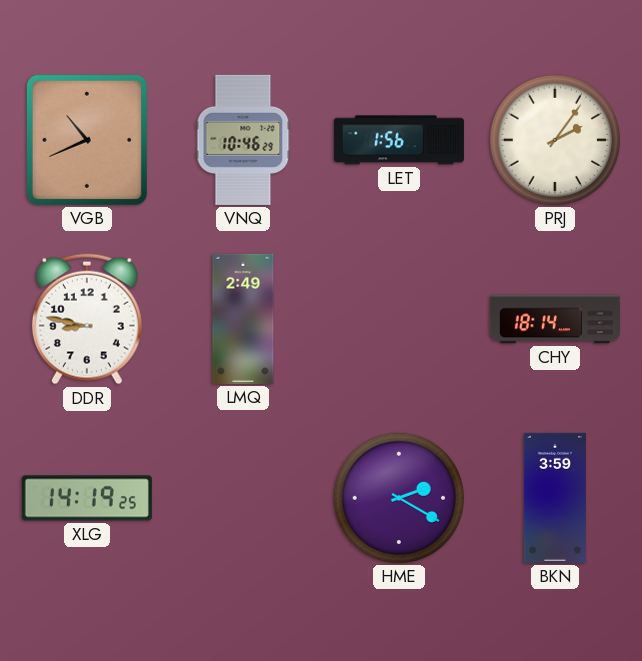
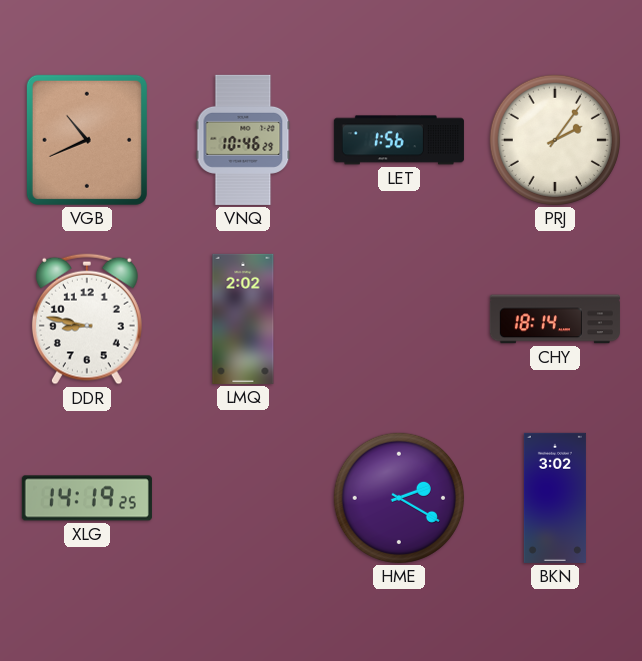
LMQ: 2:49 -> 2:02 (243, 319)
BKN: 3:59 -> 3:02 (555, 498)
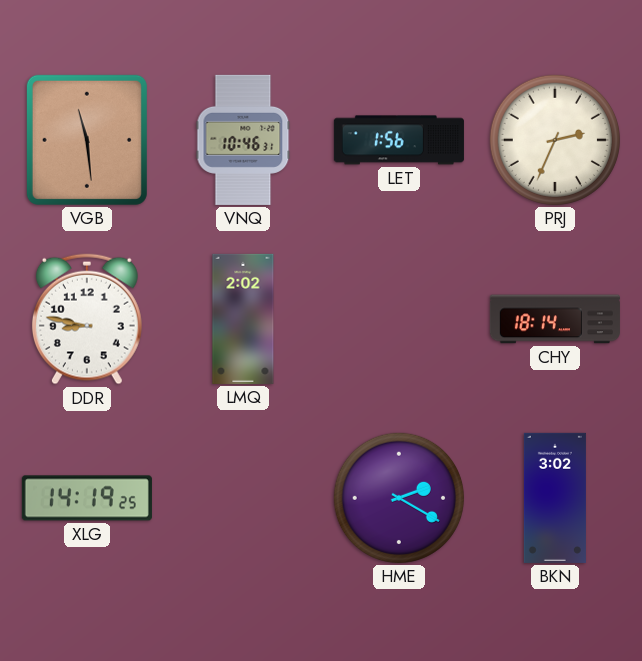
VGB: 10:41 -> 11:29 (87, 140)
VNQ: 10:46:29 -> 10:46:31 (243, 140)
PRJ: 2:06 -> 2:34 (555, 140)
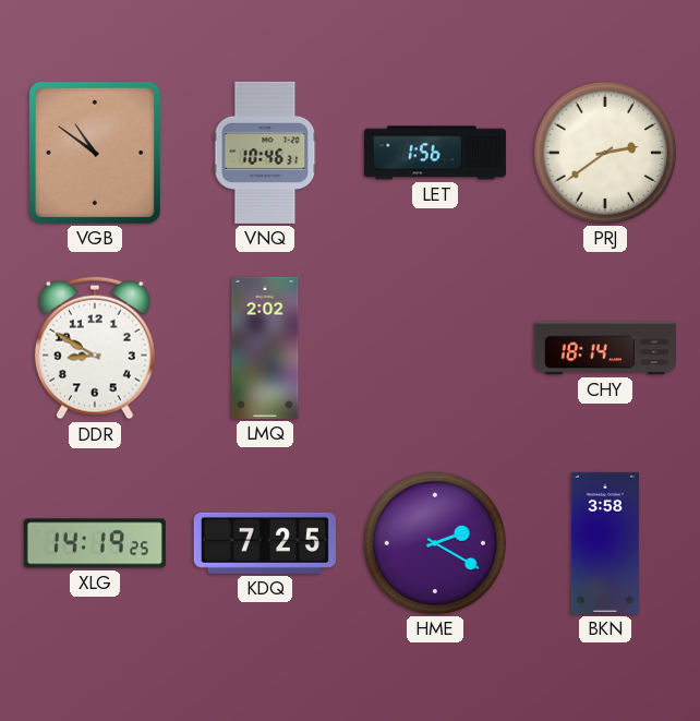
VGB: 11:29 -> 10:51 (95, 153)
PRJ: 2:34 -> 2:39 (605, 153)
DDR: 8:47 -> 8:50 (95, 348)
KDQ: none -> 7:25 (265, 543)
BKN: 3:02 -> 3:58 (605, 543)
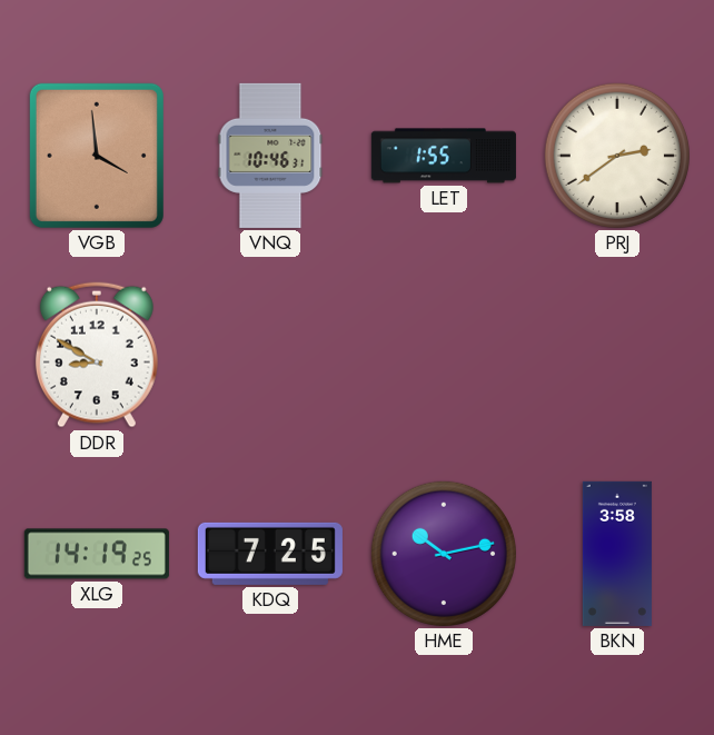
VGB: 10:51 -> 3:59 (97, 156)
LET: 1:56 -> 1:55 (444, 156)
LMQ: 2:02 -> none (265, 348)
CHY: 18:14 -> none (605, 348)
HME: 2:20 -> 10:13 (444, 554)
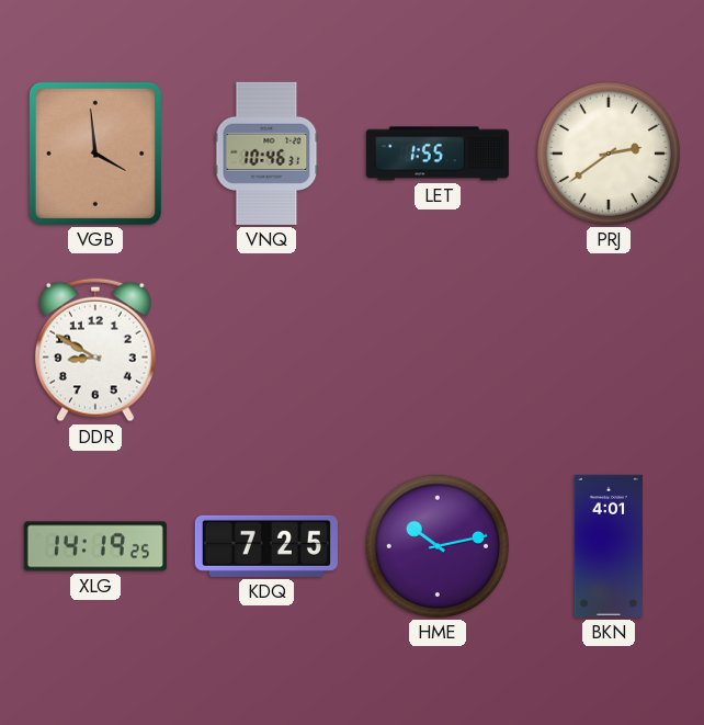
BKN: 3:58 -> 4:01 (609, 546)
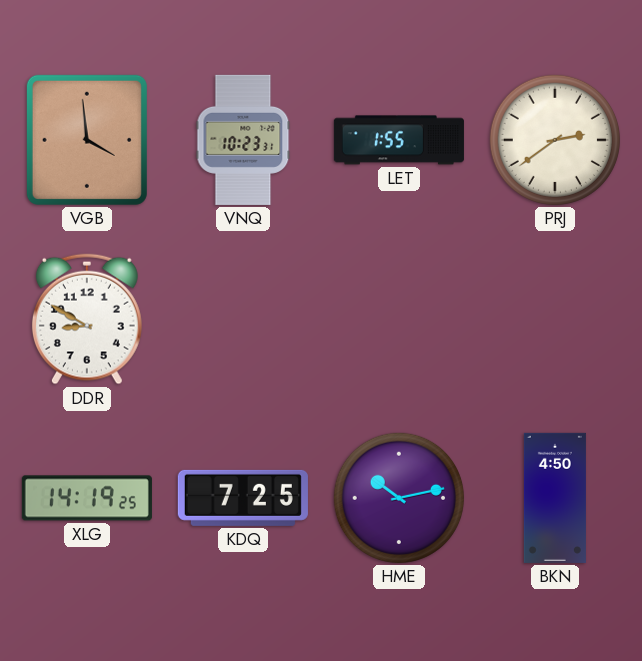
VNQ: 10:46 -> 10:23 (243, 140)
BKN: 4:01 -> 4:50 (555, 498)
